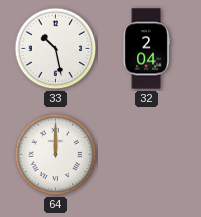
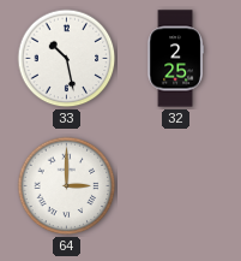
32: 2:04 -> 2:25 (175, 59)
64: 12:00 -> 3:00 (67, 186)
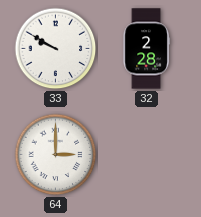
33: 10:28 -> 9:50 (56, 49)
32: 2:25 -> 2:28 (146, 49)
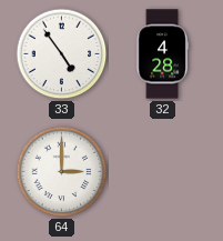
33: 9:50 -> 4:54 (62, 54)
32: 2:28 -> 4:28 (162, 54)
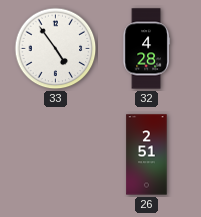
64: 3:00 -> none (62, 172)
26: none -> 2:51 (147, 155)
